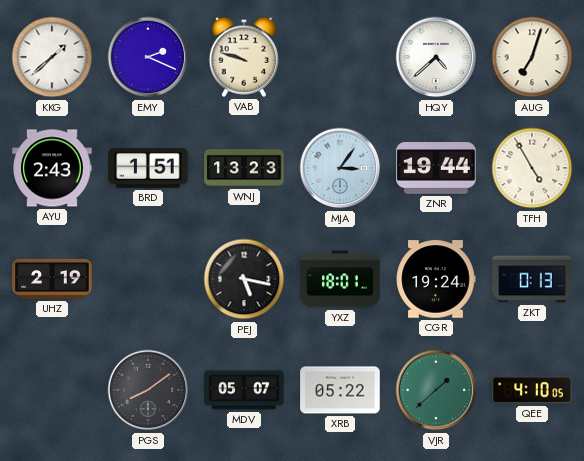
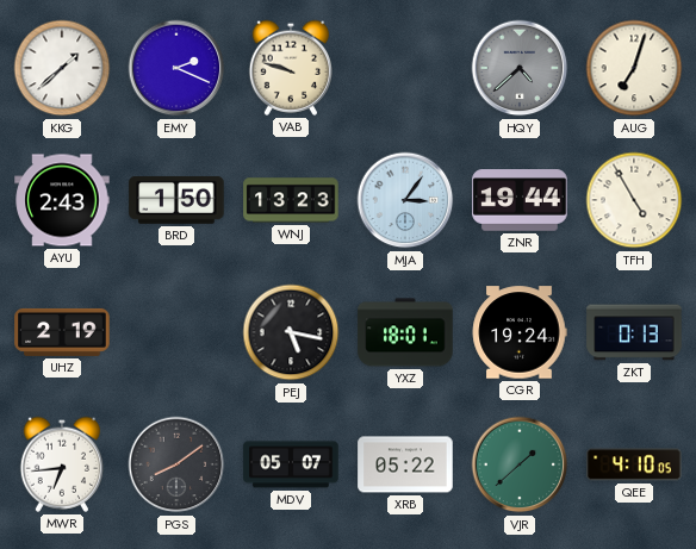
HQY dial: white -> grey (520, 68)
BRD: 1:51 -> 1:50 (176, 201)
MWR: none -> 6:44 (61, 464)
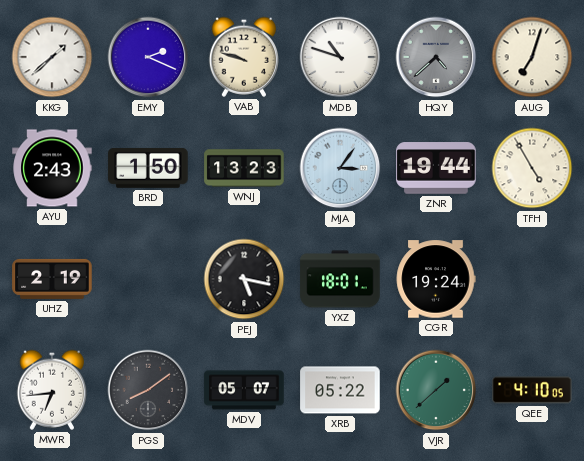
MDB: none -> 10:48 (340, 57)
ZKT: 0:13 -> none (634, 332)
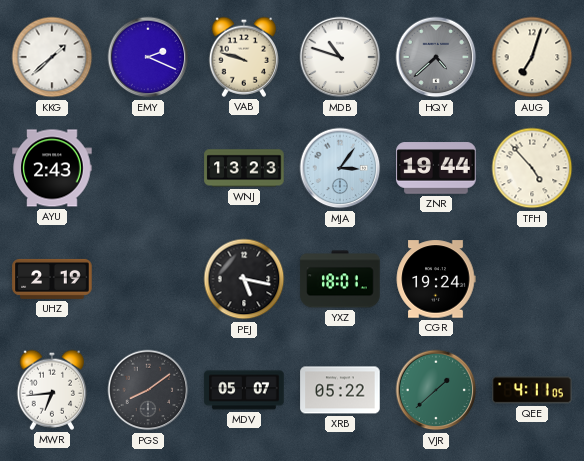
BRD: 1:50 -> none (148, 169)
TFH: 4:55 -> 4:53 (532, 168)
QEE: 4:10 -> 4:11 (532, 390)
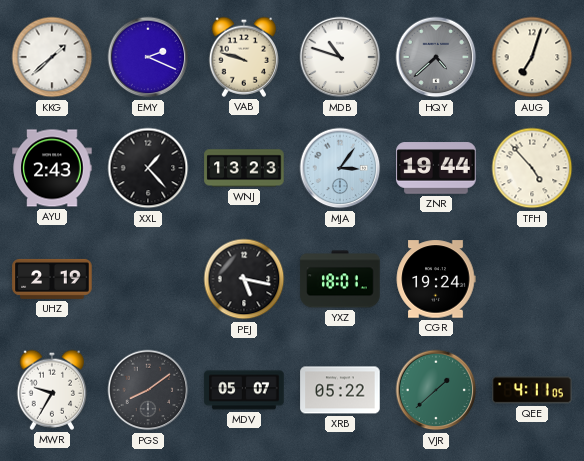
XXL: none -> 1:23 (148, 168)
MWR: 6:44 -> 9:35 (51, 390)
